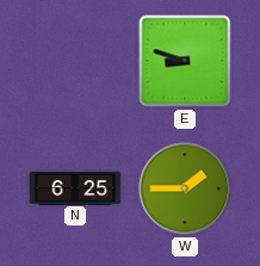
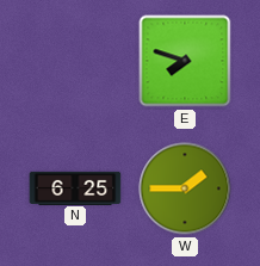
E: 8:48 -> 7:48 (185, 61)
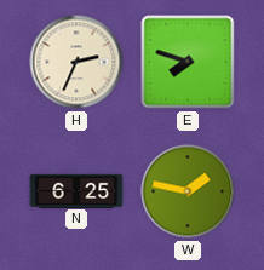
H: none -> 2:34 (76, 62)
W: 1:45 -> 1:47 (188, 191)
